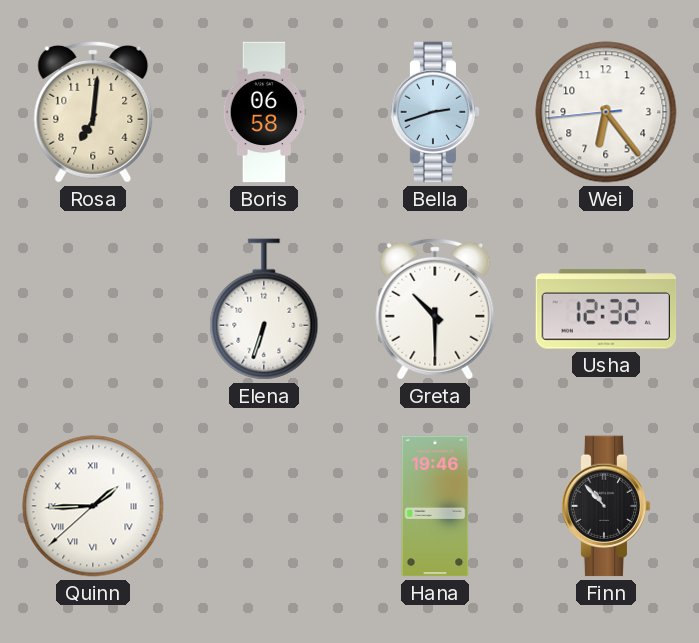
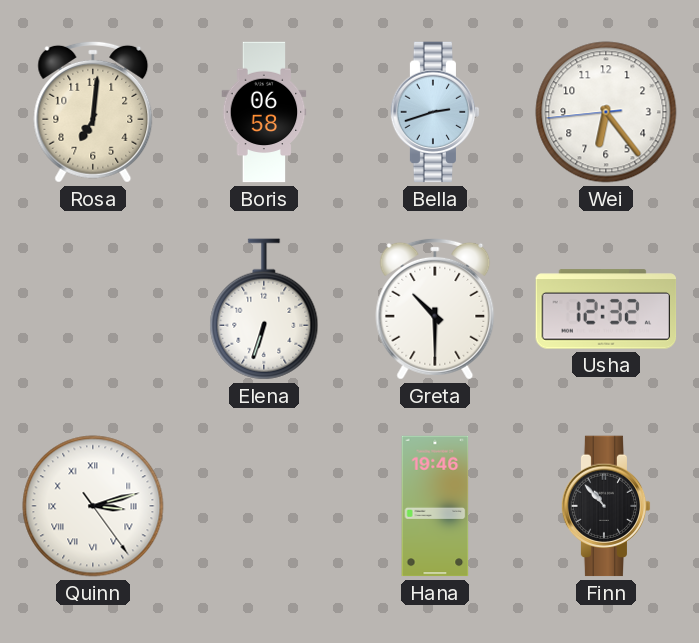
Quinn: 1:44 -> 3:12 (93, 506)
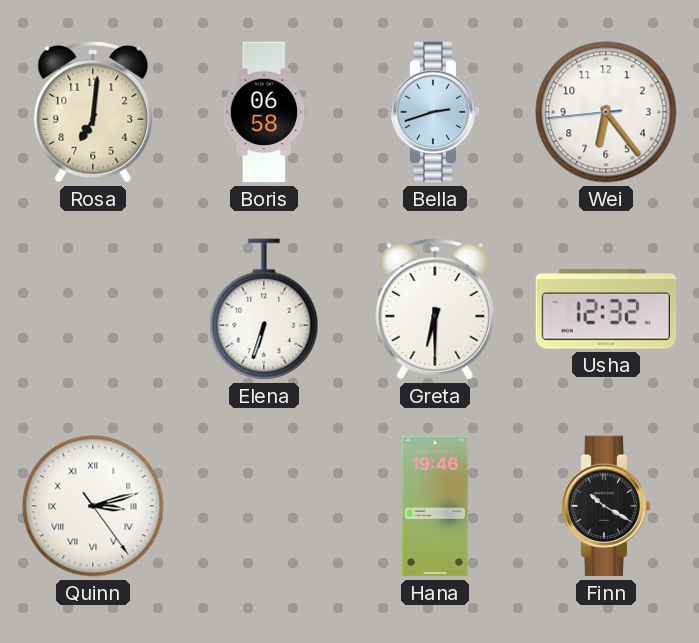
Greta: 10:30 -> 6:30 (435, 309)
Finn: 10:53 -> 10:20 (606, 506)
